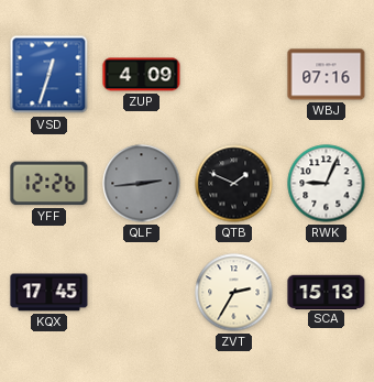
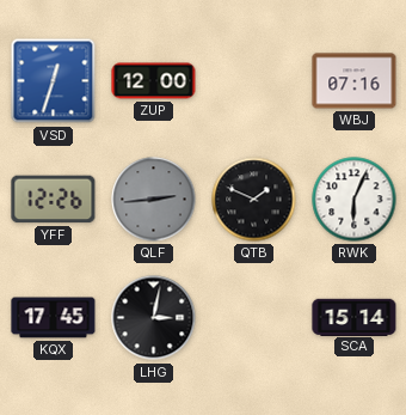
ZUP: 4:09 -> 12:00 (154, 81)
RWK: 9:04 -> 6:04 (355, 200)
LHG: none -> 3:02 (154, 318)
ZVT: 2:35 -> none (234, 293)
SCA: 15:13 -> 15:14 (355, 317)
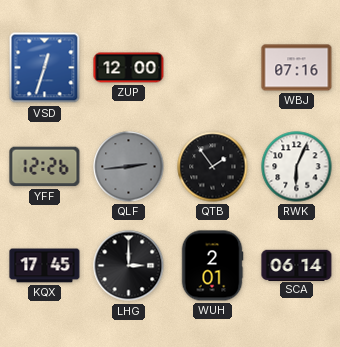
QTB: 1:49 -> 1:54 (213, 167)
LHG: 3:02 -> 3:00 (129, 266)
WUH: none -> 2:01 (212, 266)
SCA: 15:14 -> 06:14 (297, 265)
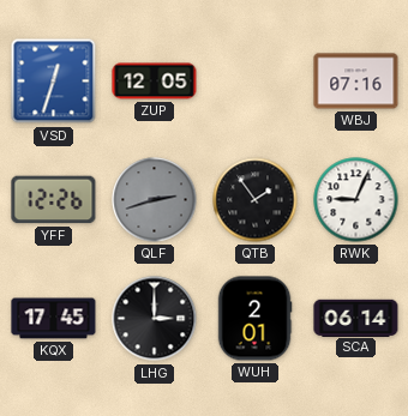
ZUP: 12:00 -> 12:05 (155, 82)
QLF: 2:44 -> 2:42 (155, 200)
RWK: 6:04 -> 9:04 (356, 200)
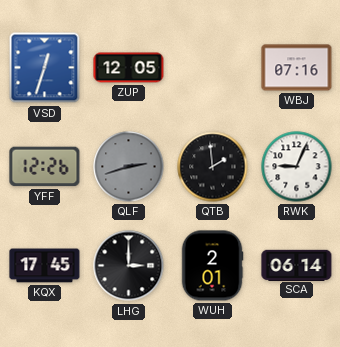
QTB: 1:54 -> 1:59 (213, 167)
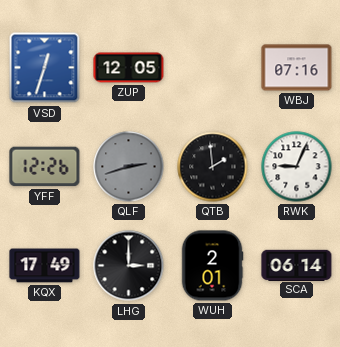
KQX: 17:45 -> 17:49 (45, 266)
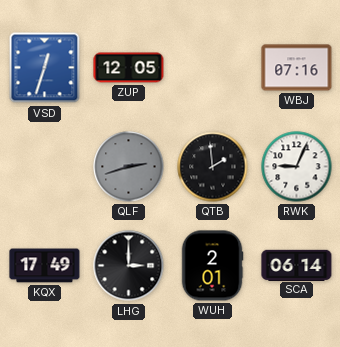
YFF: 12:26 -> none (45, 167)
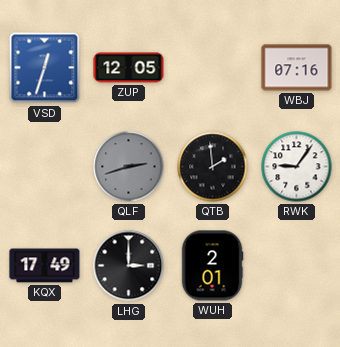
RWK: 9:04 -> 9:06 (297, 167)
SCA: 06:14 -> none (297, 265)
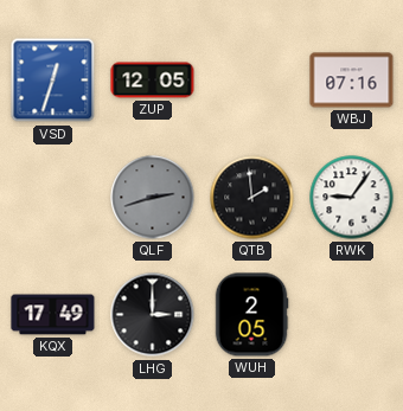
WUH: 2:01 -> 2:05 (251, 315)
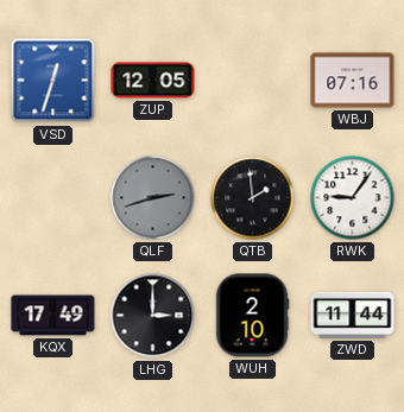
WUH: 2:05 -> 2:10 (252, 316)
ZWD: none -> 11:44 (353, 315)
